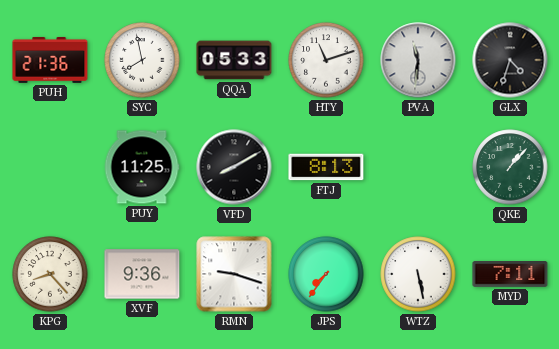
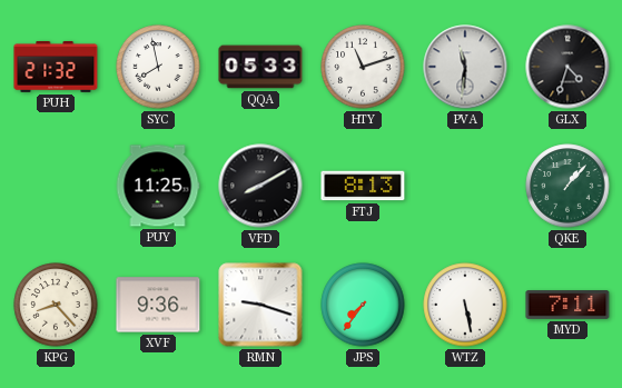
PUH: 21:36 -> 21:32 (56, 67)
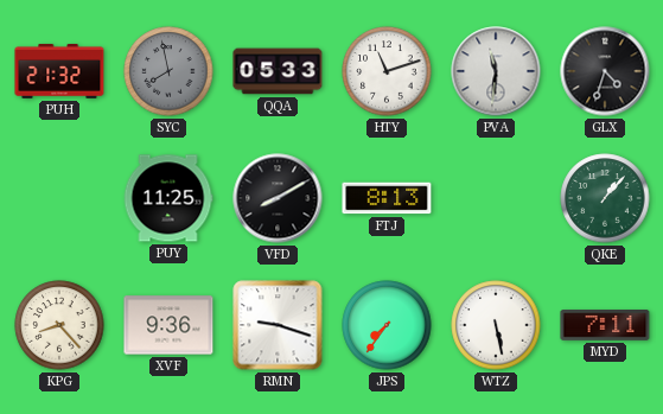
SYC dial: white -> grey (168, 71)
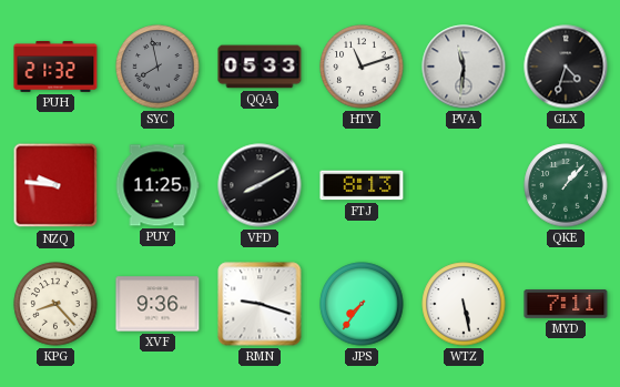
NZQ: none -> 9:46 (55, 185)
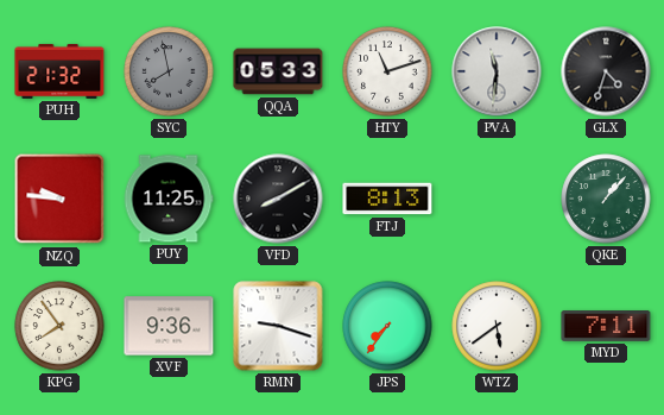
KPG: 8:23 -> 7:54 (59, 326)
WTZ: 5:28 -> 5:39 (497, 326)
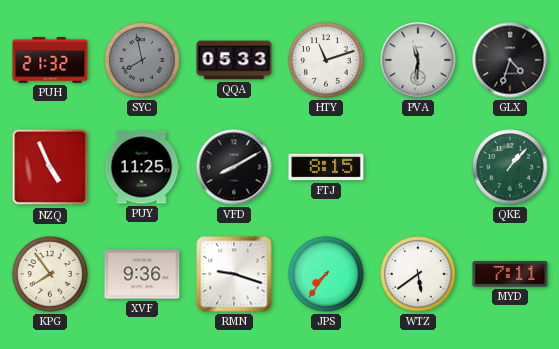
NZQ: 9:46 -> 4:56 (50, 167)
FTJ: 8:13 -> 8:15 (326, 167)
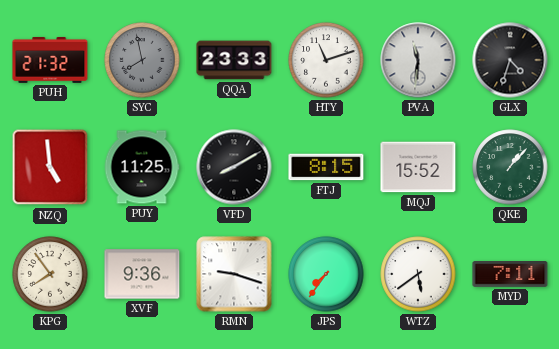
QQA: 05:33 -> 23:33 (234, 60)
NZQ: 4:56 -> 4:59 (50, 167)
MQJ: none -> 15:52 (418, 167)
